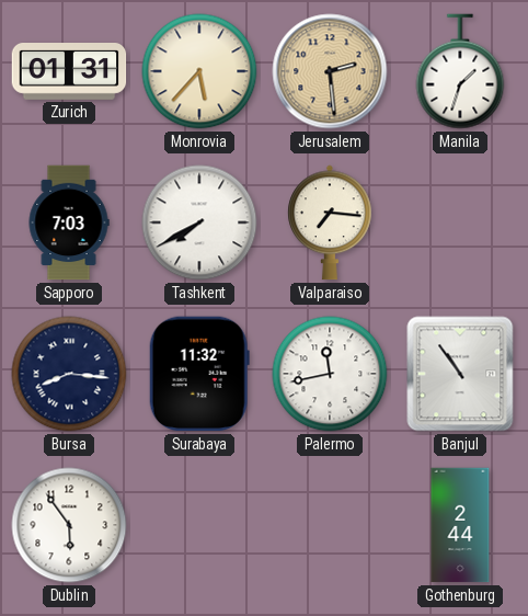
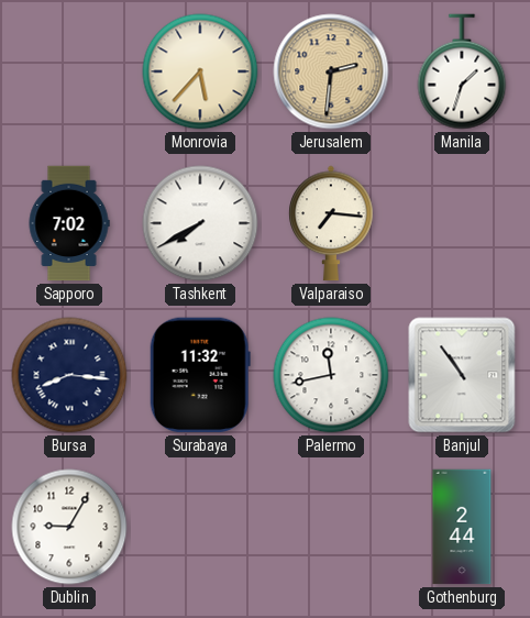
Zurich: 01:31 -> none (69, 72)
Jerusalem: 2:29 -> 2:31 (331, 71)
Sapporo: 7:03 -> 7:02 (69, 223)
Dublin: 5:54 -> 9:05 (69, 527)
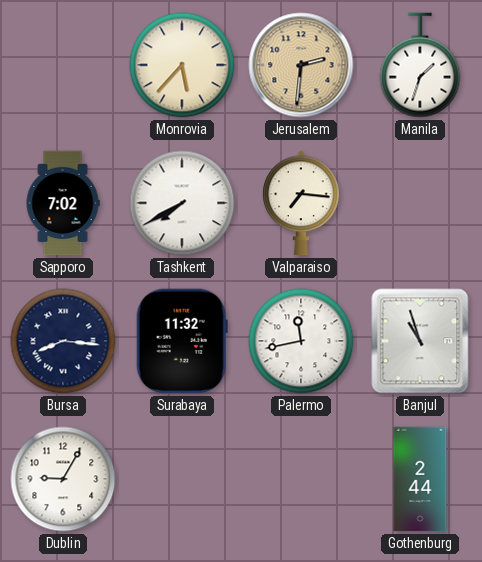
Banjul: 10:54 -> 10:57 (420, 341)
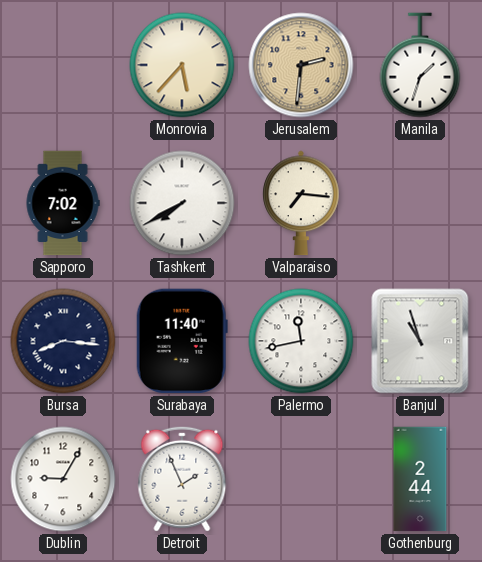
Surabaya: 11:32 -> 11:40 (182, 341)
Detroit: none -> 1:56 (182, 479)
